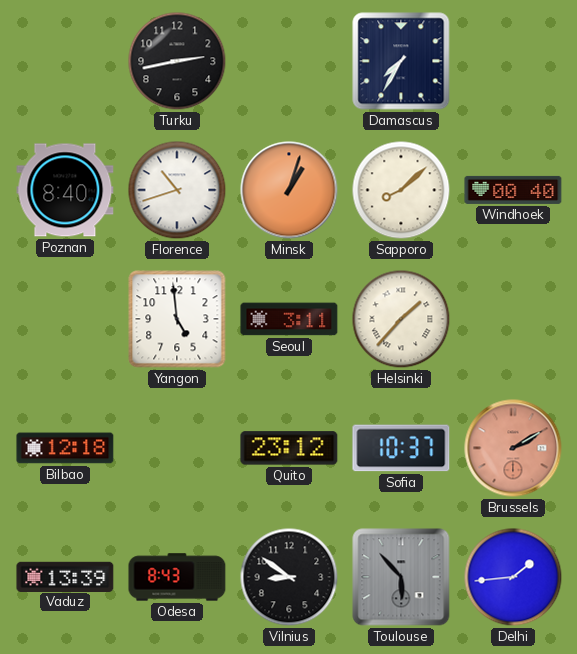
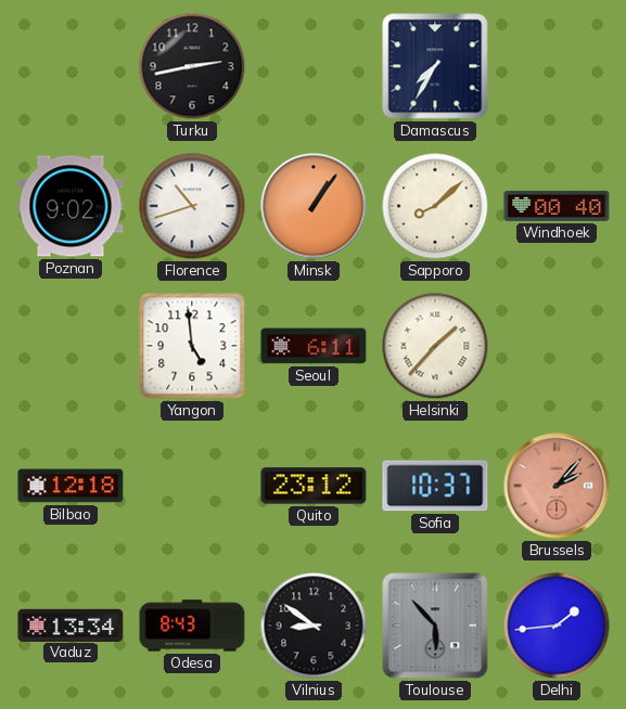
Poznan: 8:40 -> 9:02 (71, 206)
Minsk: 1:03 -> 1:06 (314, 206)
Seoul: 3:11 -> 6:11 (314, 346)
Brussels: 2:10 -> 2:07 (557, 486)
Vaduz: 13:39 -> 13:34 (71, 624)
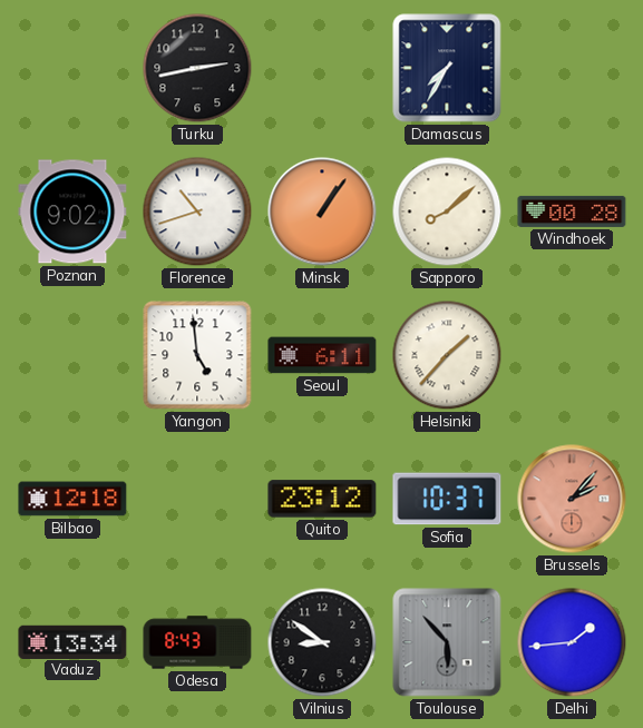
Windhoek: 00:40 -> 00:28 (572, 211)
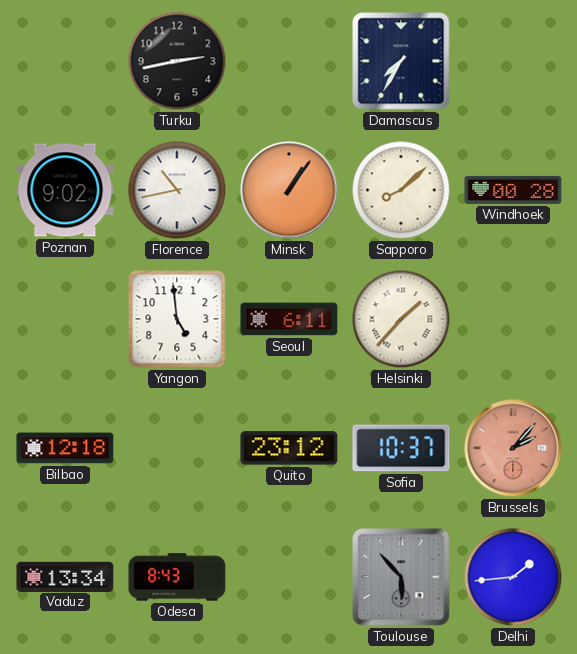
Florence: 10:42 -> 10:43 (177, 190)
Vilnius: 8:51 -> none (322, 642)
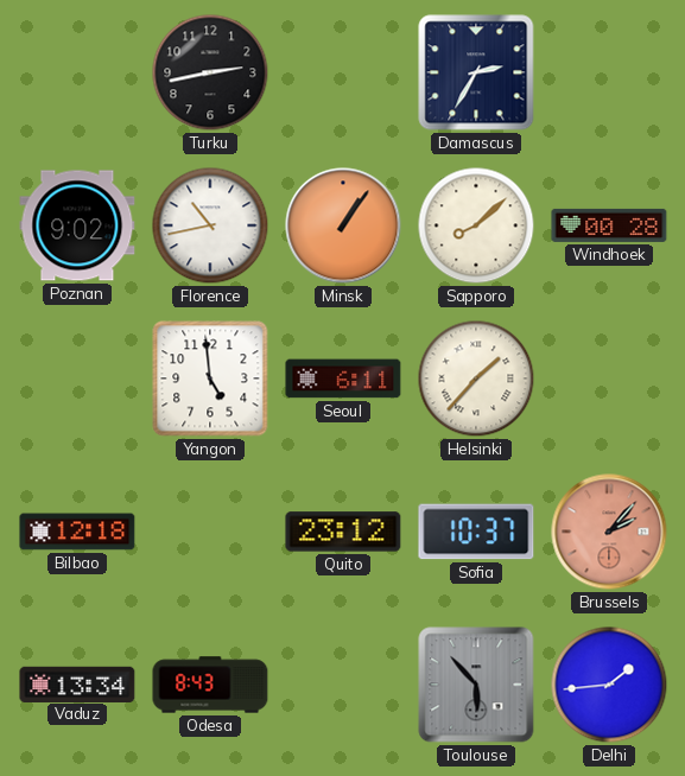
Damascus: 7:35 -> 2:35 (476, 72)
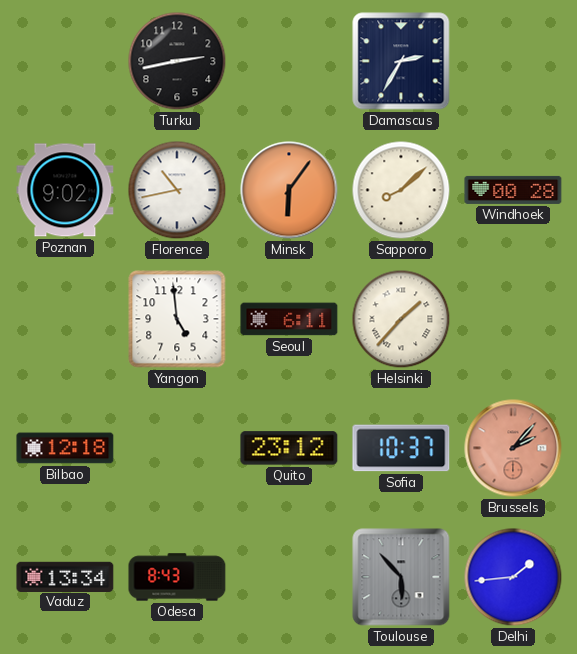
Minsk: 1:06 -> 6:06 (289, 190)
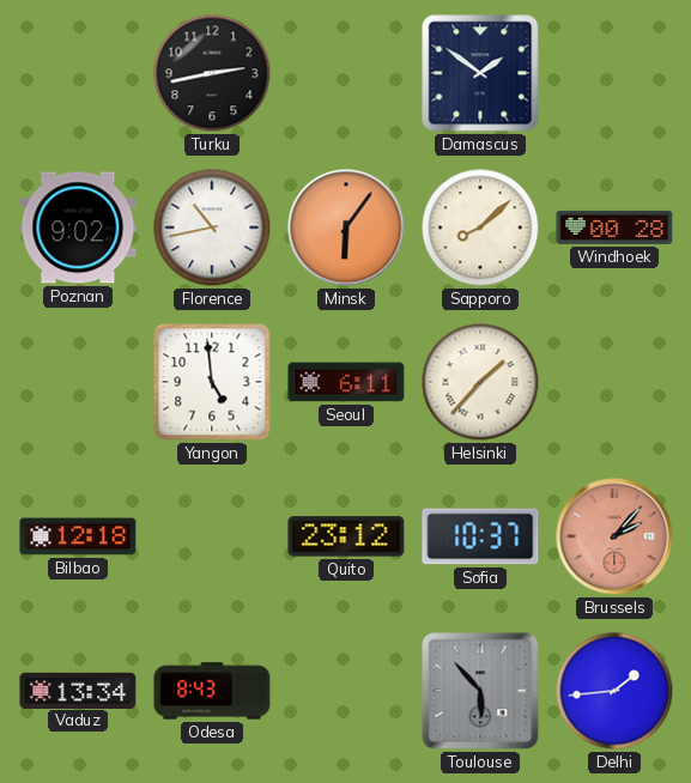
Damascus: 2:35 -> 1:51 (480, 73)
